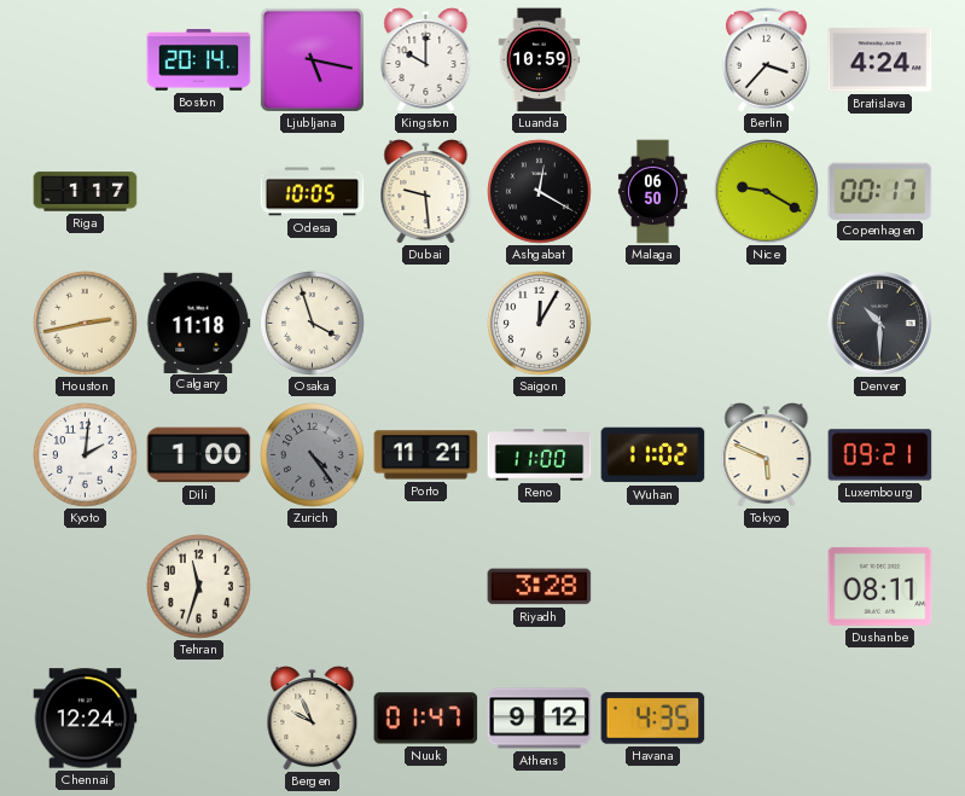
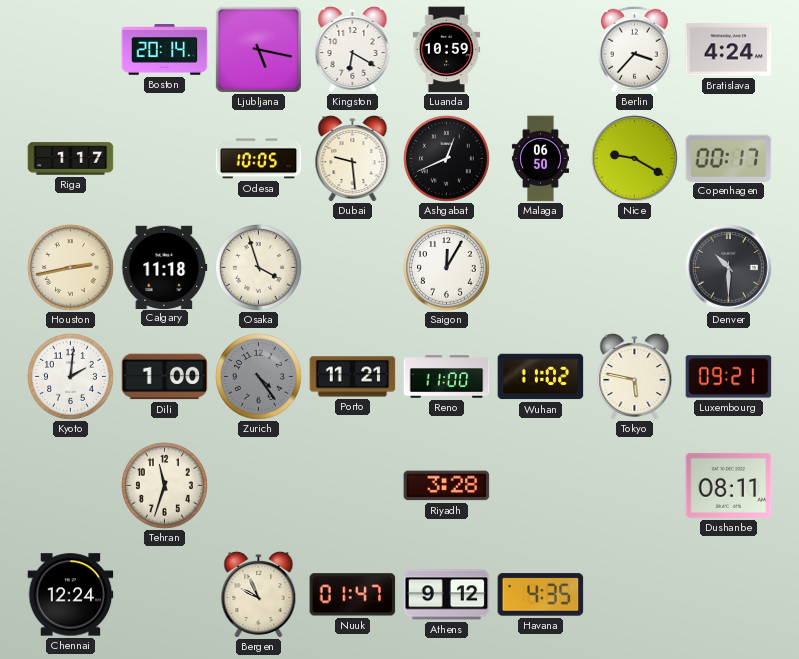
Kingston: 10:00 -> 6:20 (353, 50)
Ashgabat: 12:20 -> 12:41 (447, 159)
Tokyo: 5:49 -> 5:47 (635, 377)
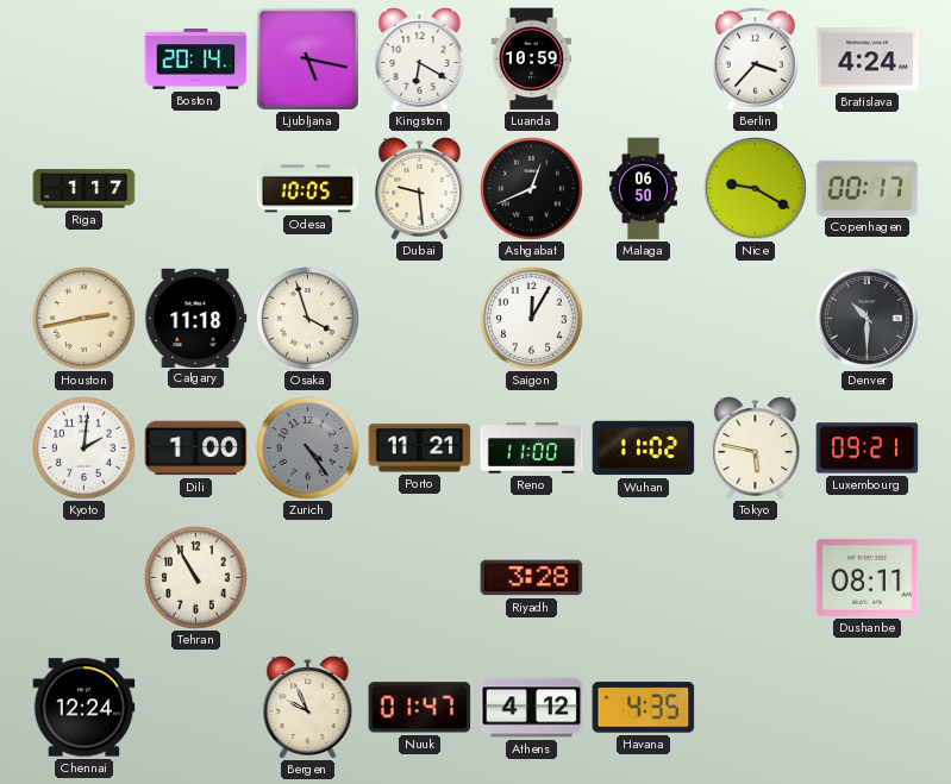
Tehran: 11:33 -> 10:55 (196, 578)
Athens: 9:12 -> 4:12 (532, 708)
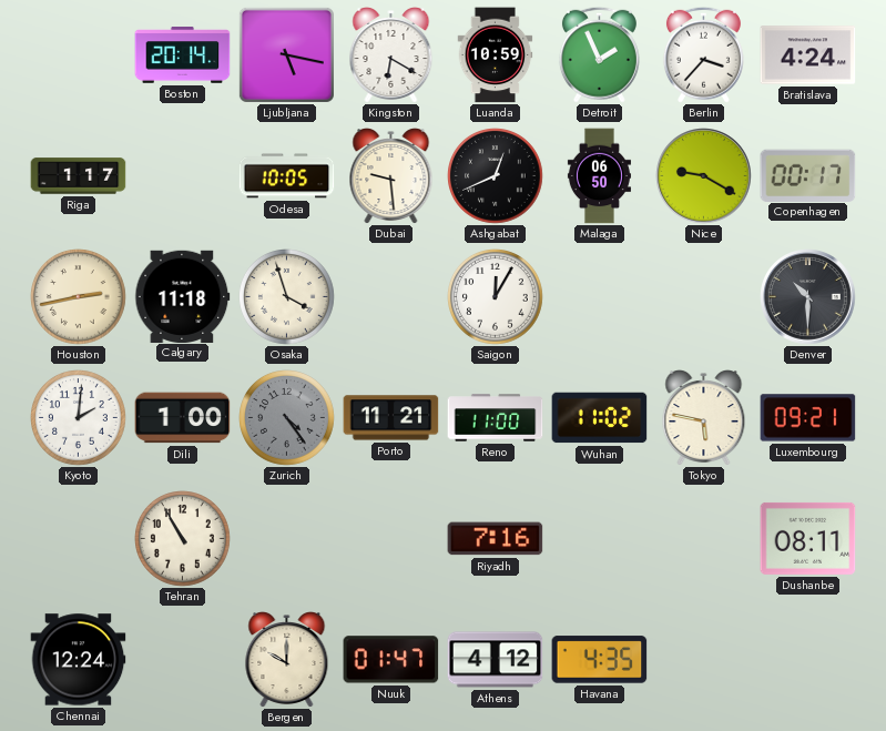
Detroit: none -> 1:56 (599, 54)
Riyadh: 3:28 -> 7:16 (496, 539)
Bergen: 9:56 -> 10:00 (287, 660)
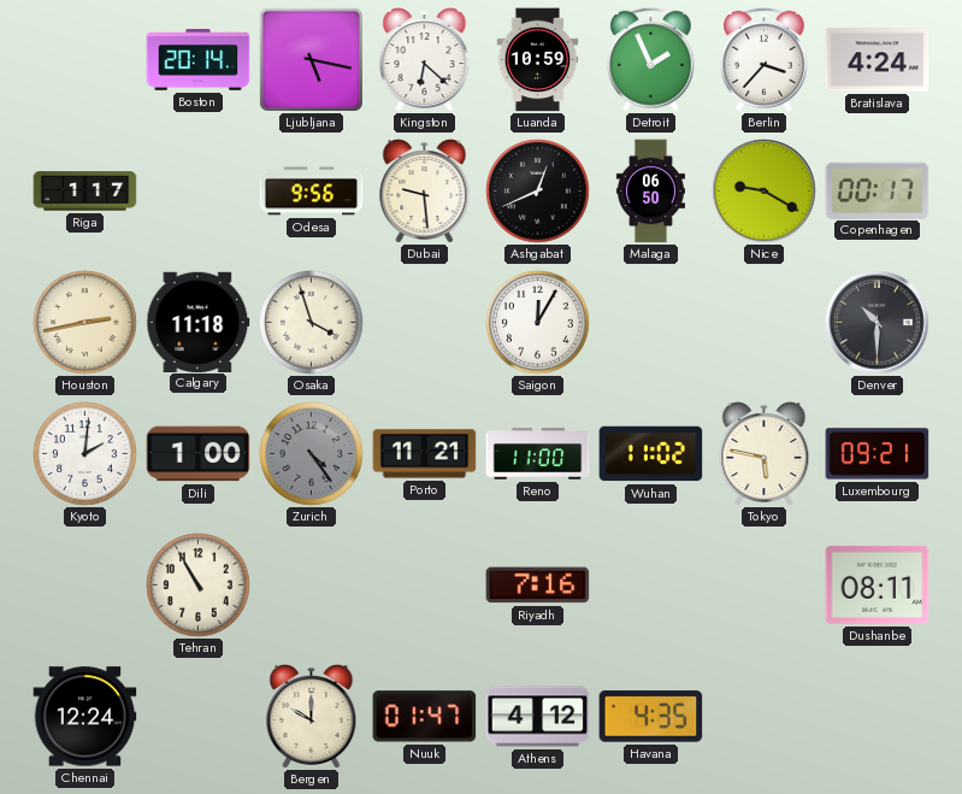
Kingston: 6:20 -> 6:22 (425, 60)
Odesa: 10:05 -> 9:56 (312, 192)
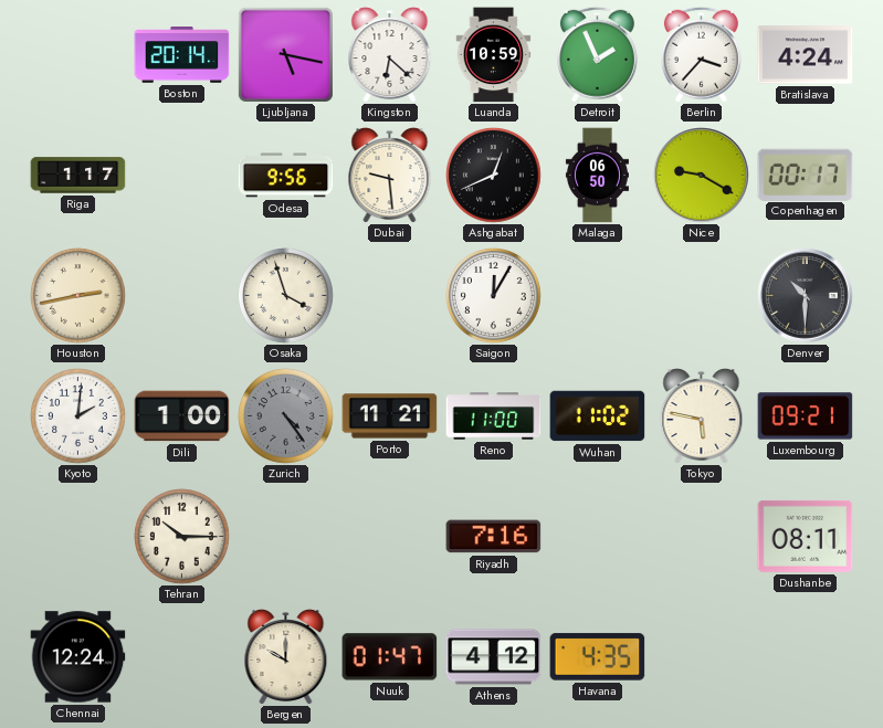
Calgary: 11:18 -> none (199, 322)
Tehran: 10:55 -> 10:15 (182, 537)
